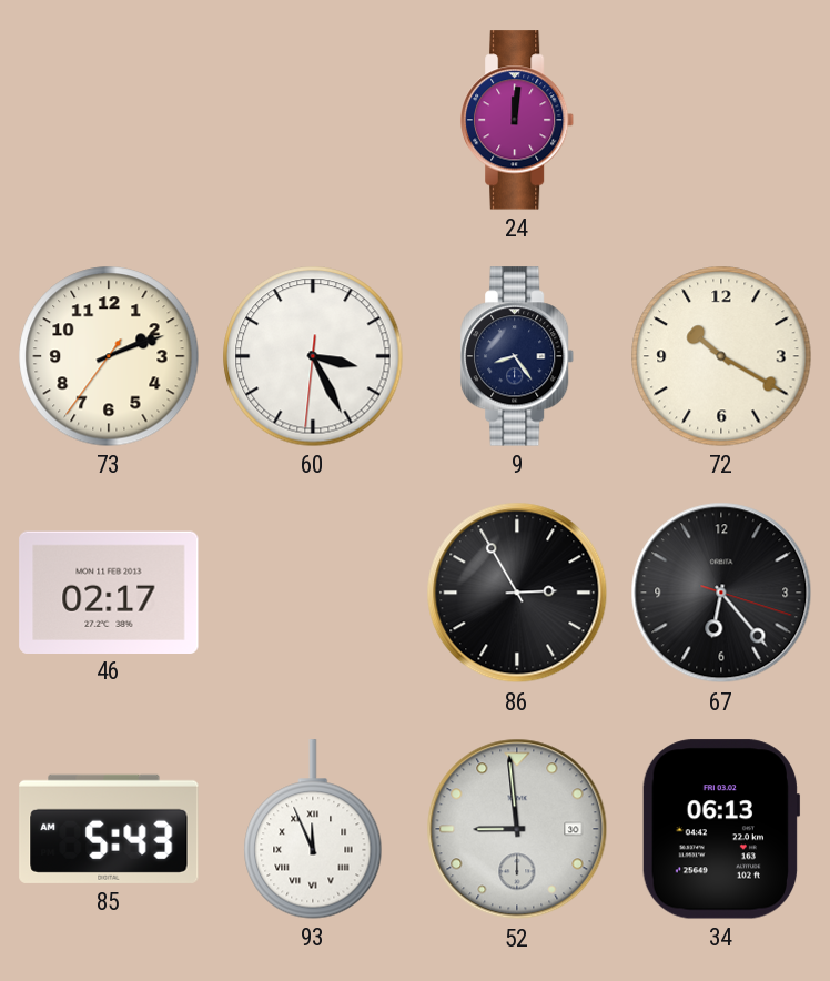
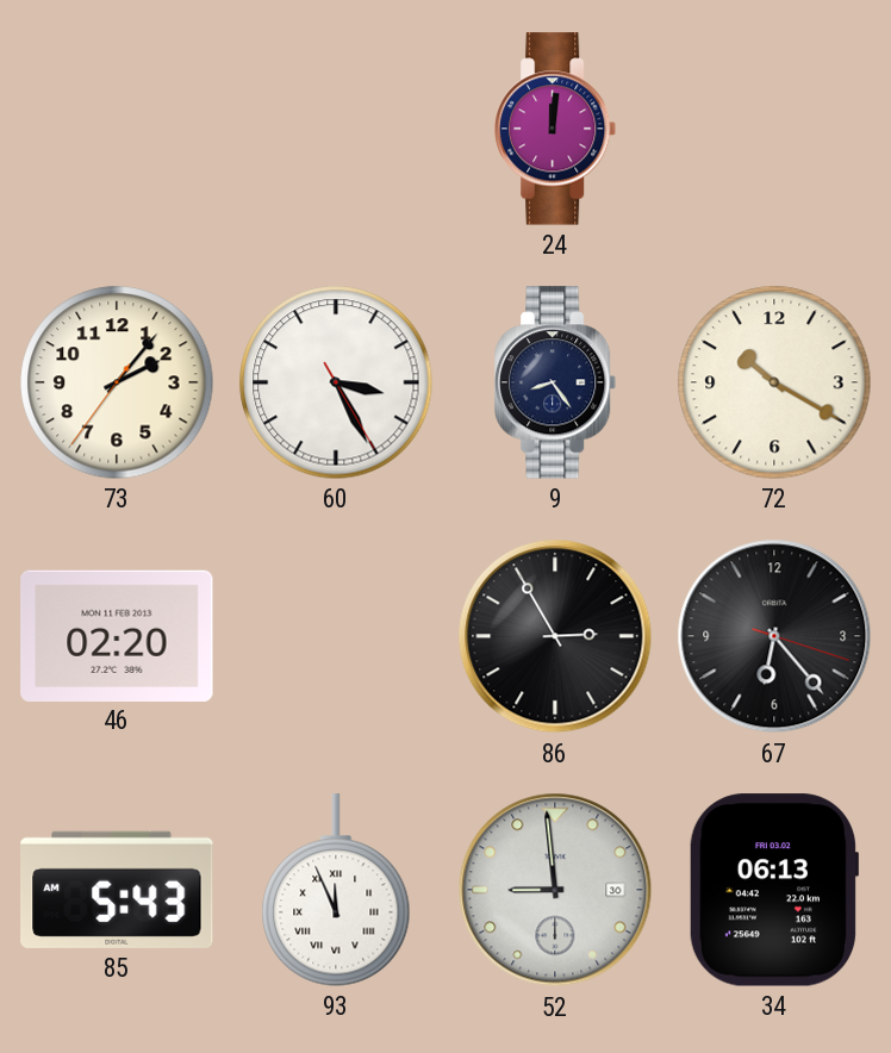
73: 2:11 -> 2:06 (117, 382)
60: 3:25:31 -> 3:25:25 (336, 382)
46: 02:17 -> 02:20 (117, 635)
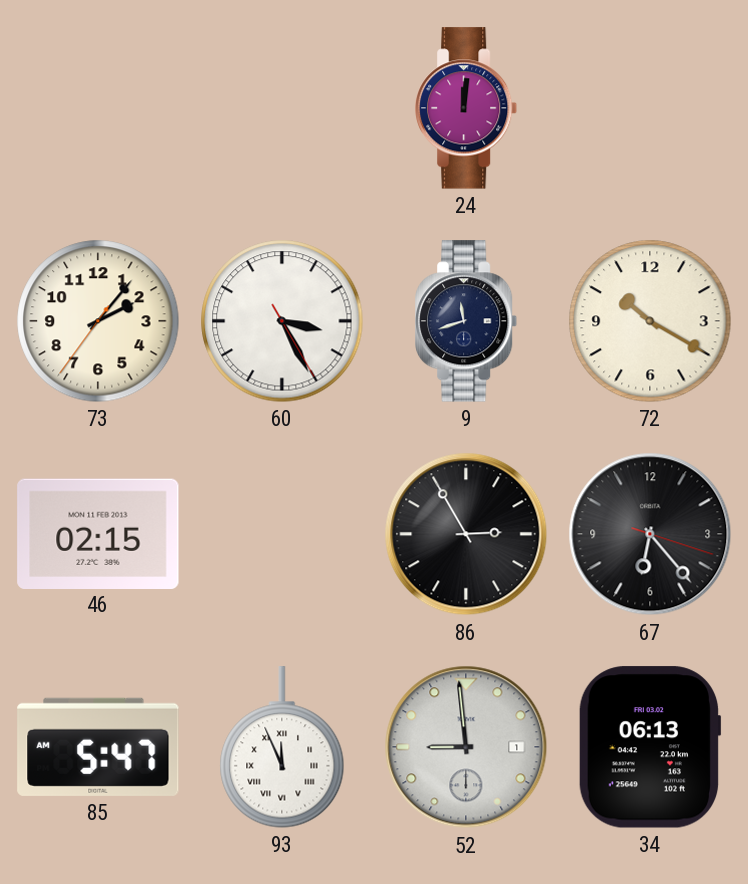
9: 8:24 -> 11:42 (467, 321)
46: 02:20 -> 02:15 (98, 533)
85: 5:43 -> 5:47 (98, 747)
52 date: 30 -> 1 (466, 747)
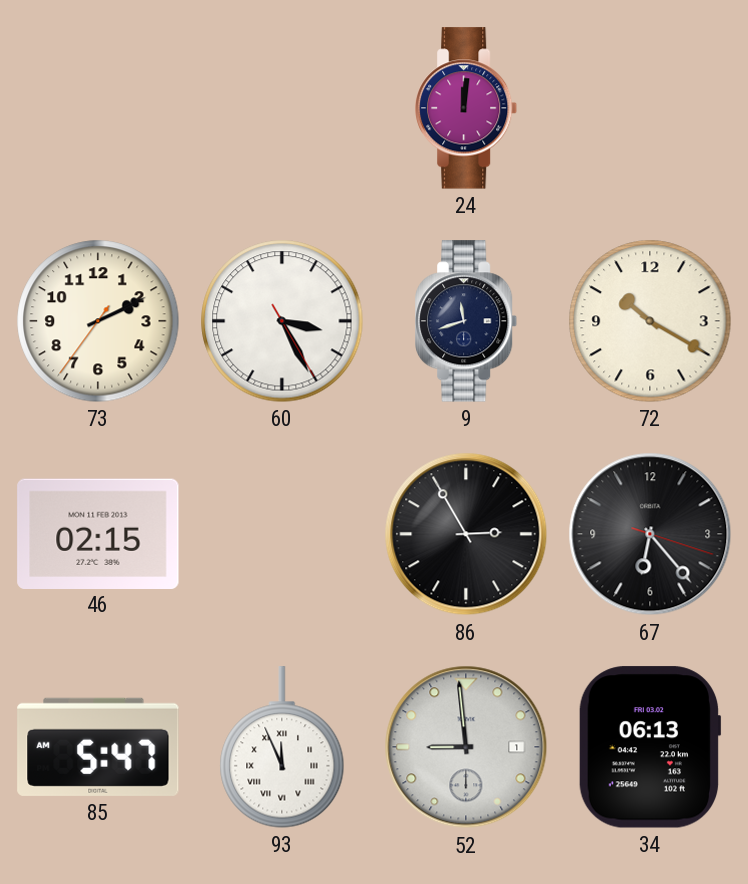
73: 2:06 -> 2:10 (98, 321)
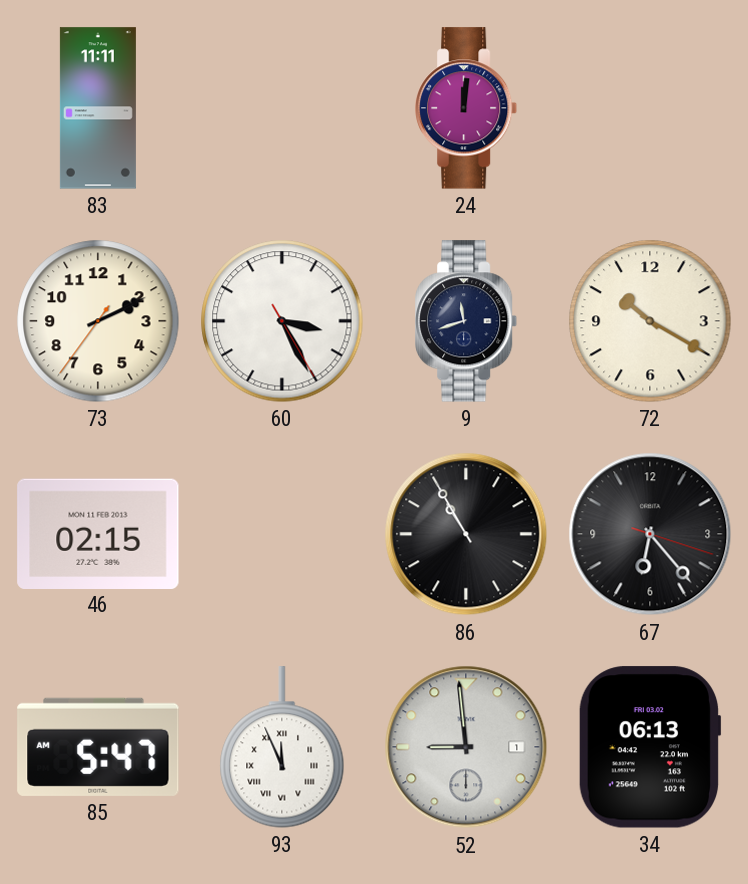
83: none -> 11:11 (98, 108)
86: 2:55 -> 10:55 (466, 534)
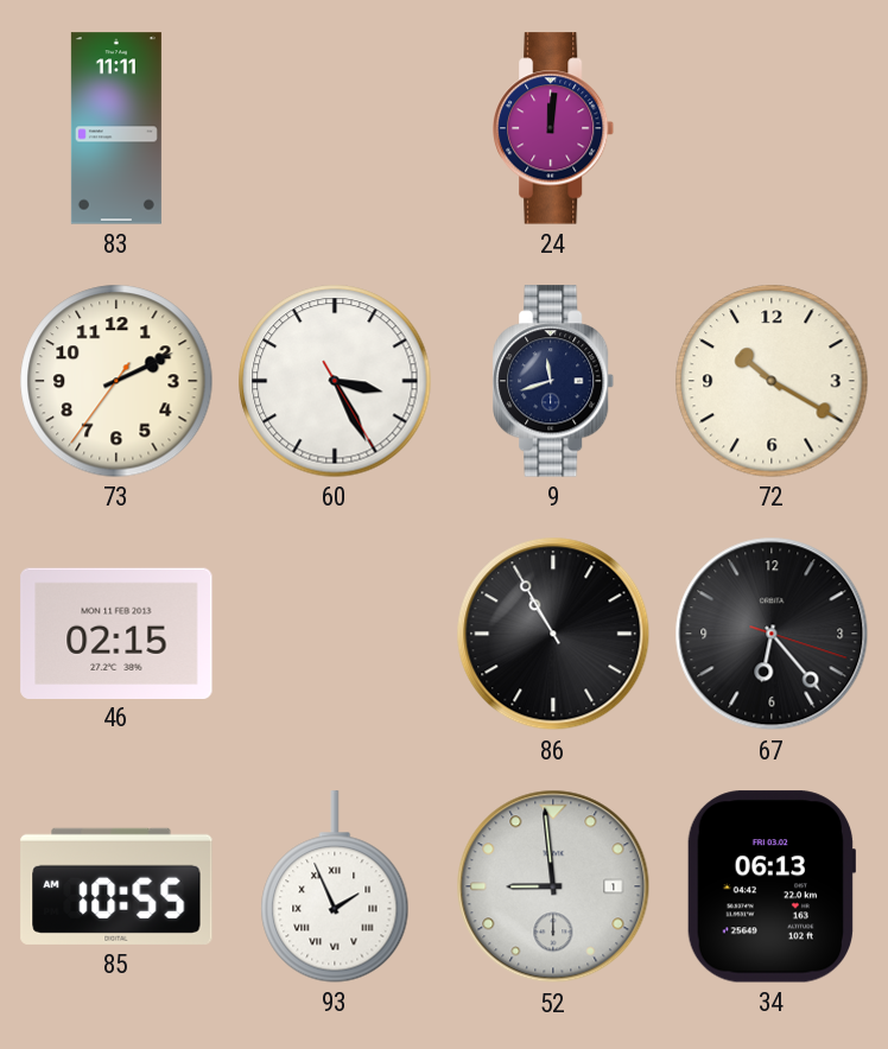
85: 5:47 -> 10:55 (116, 886)
93: 11:56 -> 1:56 (335, 886)
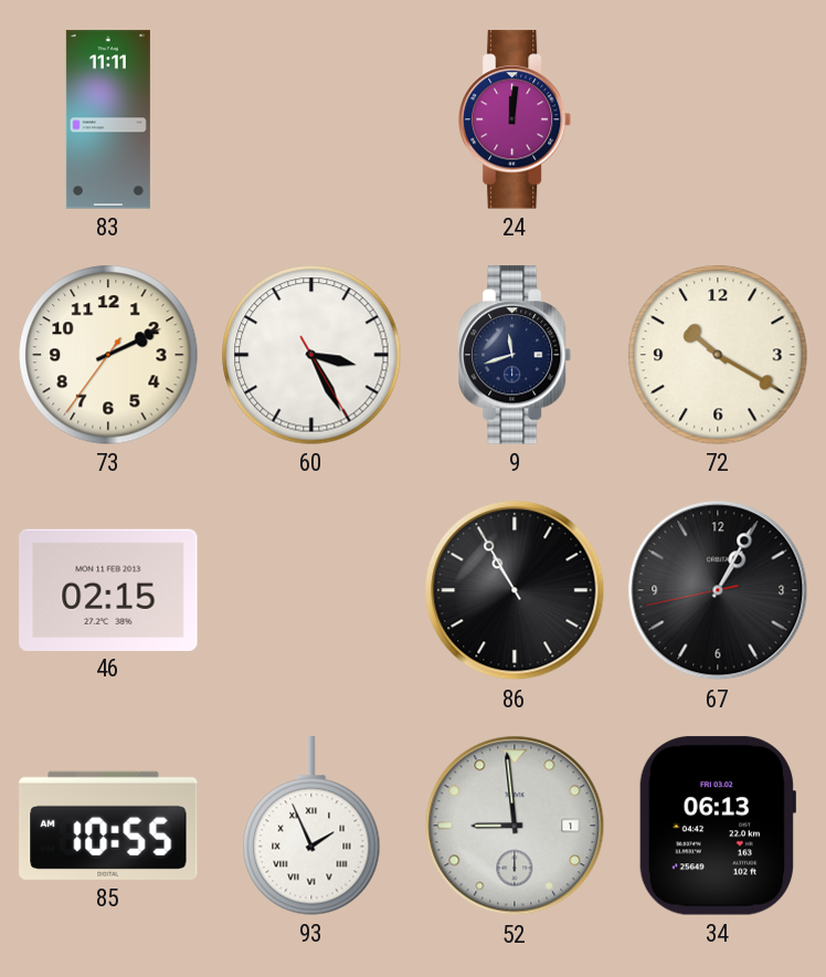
67: 6:23 -> 1:04 (718, 590)
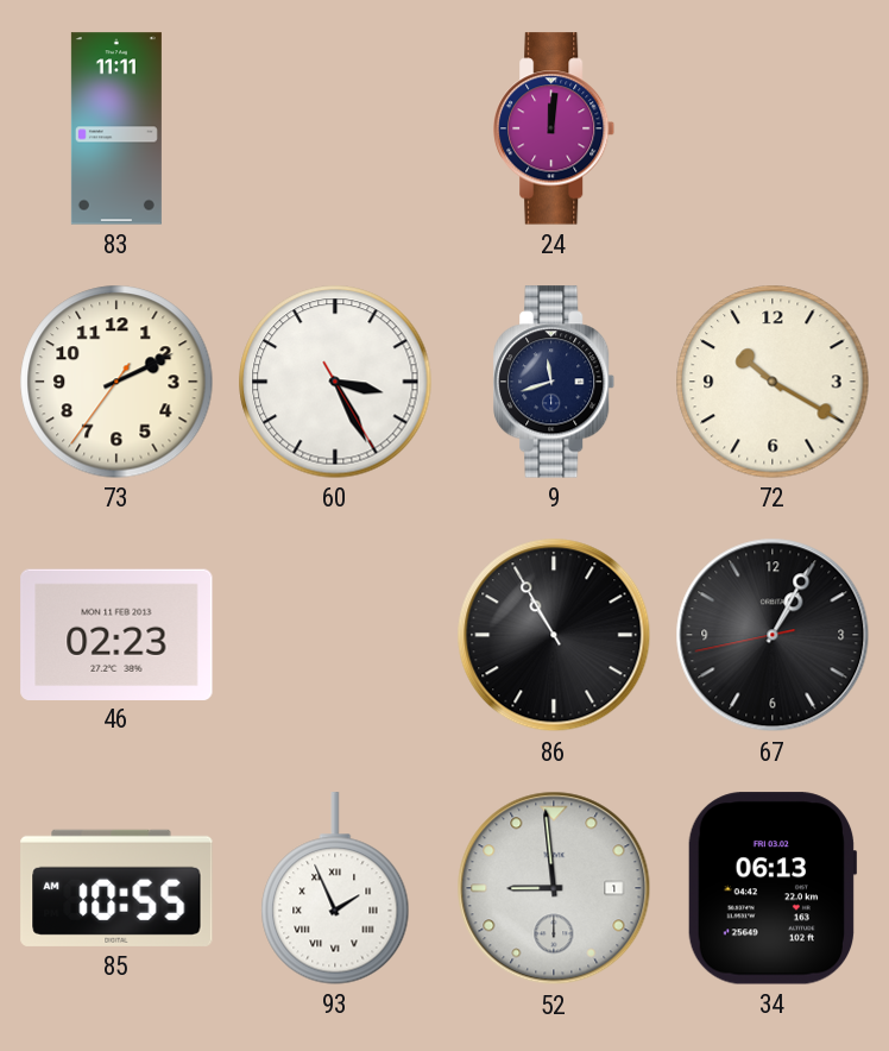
46: 02:15 -> 02:23 (116, 634)
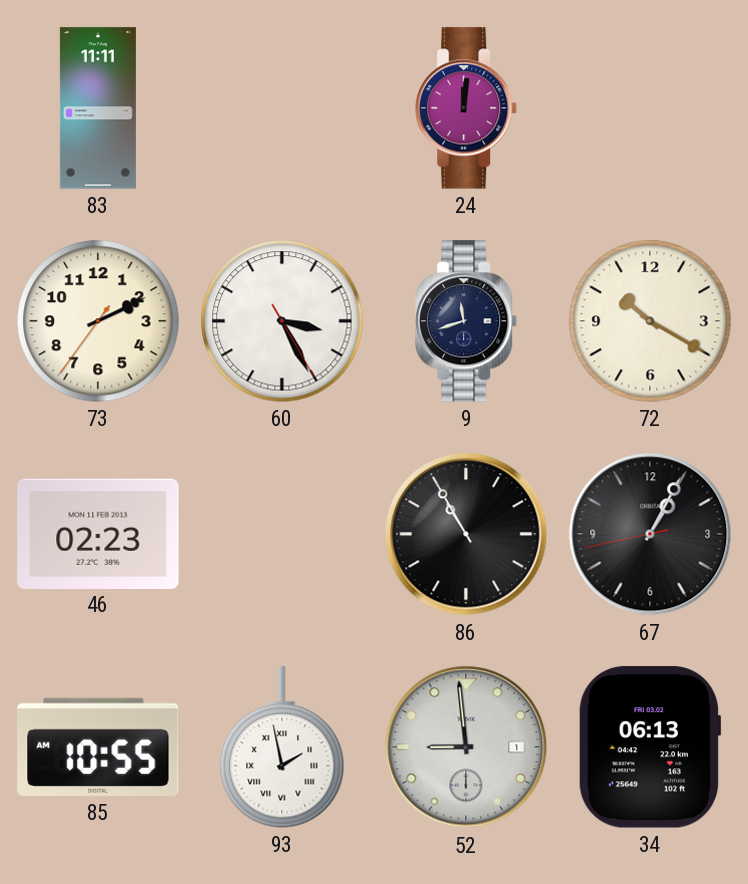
93: 1:56 -> 1:58 (282, 747)
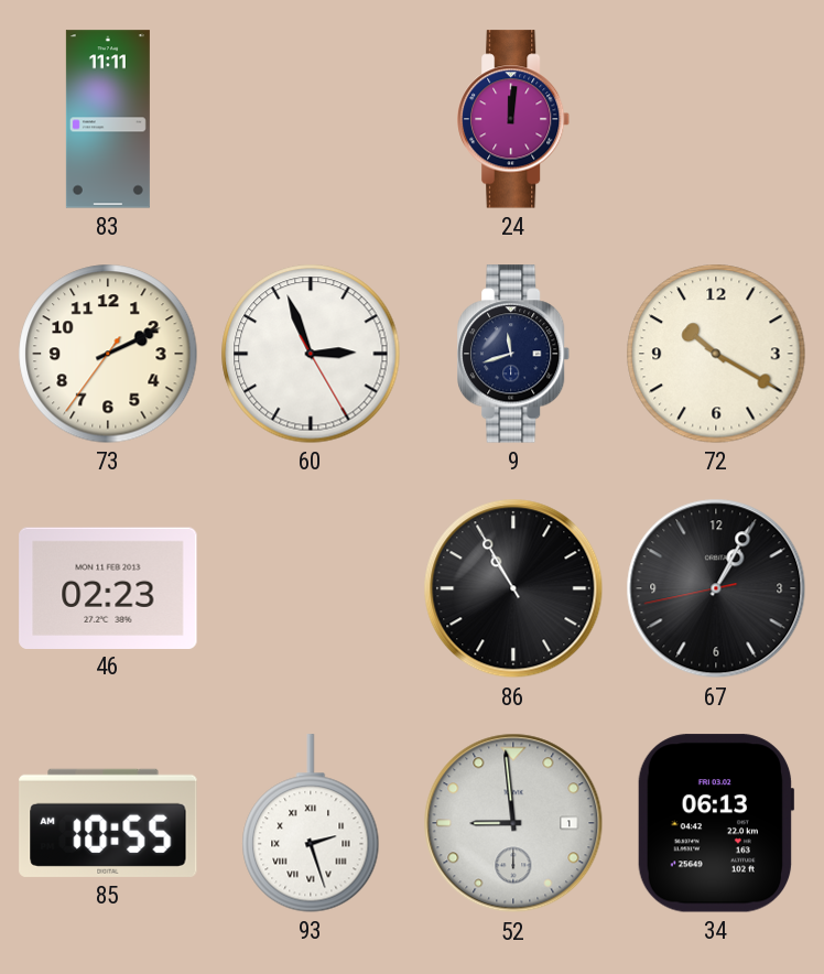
60: 3:25 -> 2:56 (311, 354)
93: 1:58 -> 2:27 (311, 823)
